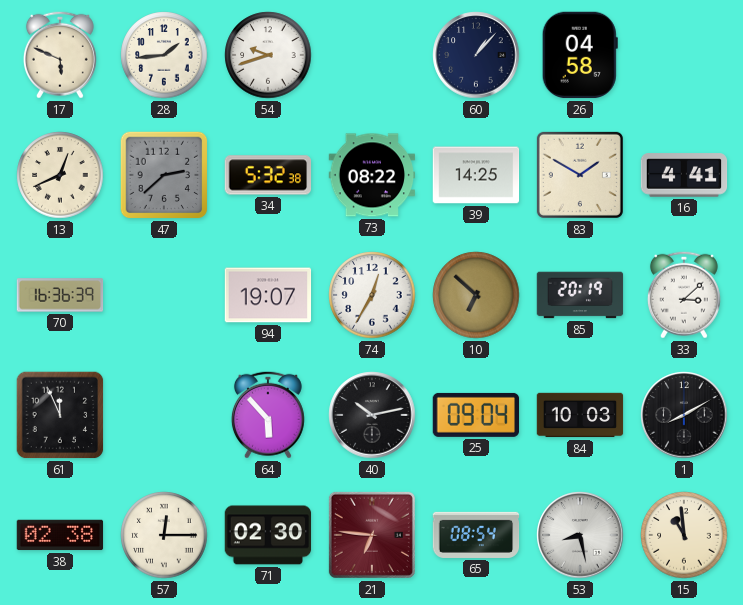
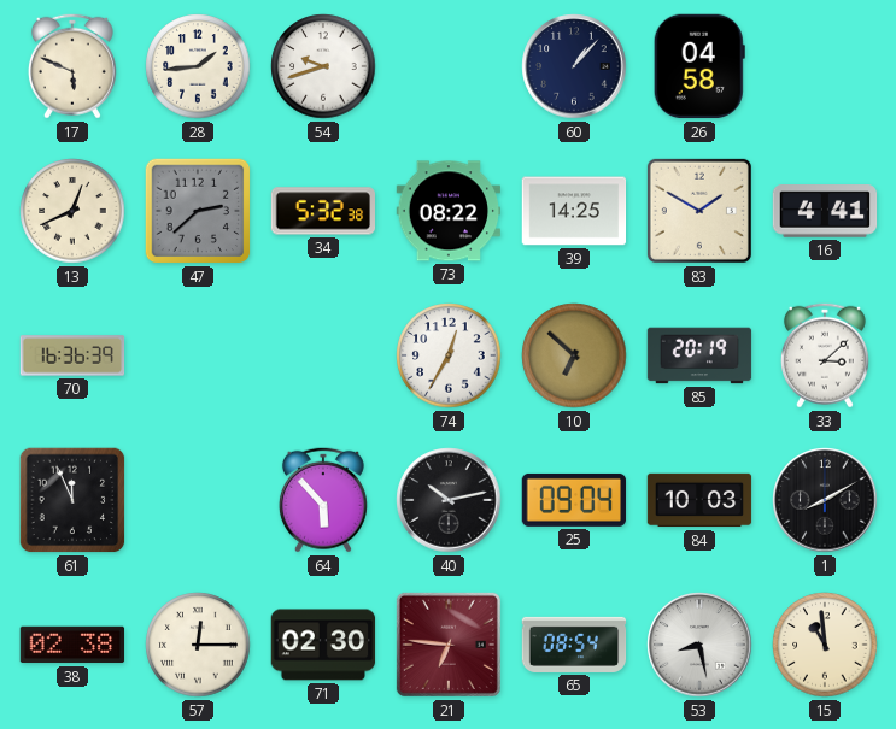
94: 19:07 -> none (268, 295)
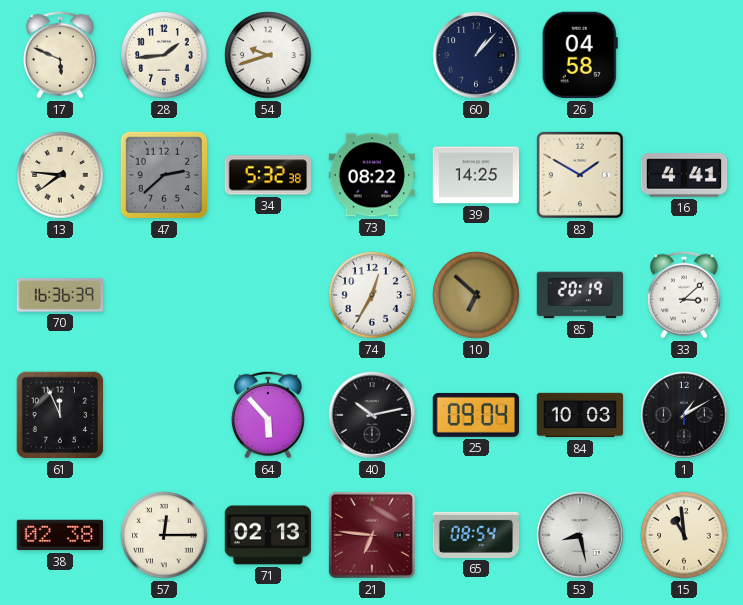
13: 12:41 -> 7:46 (60, 175)
1: 8:10 -> 1:10 (684, 415)
71: 02:30 -> 02:13 (268, 535)
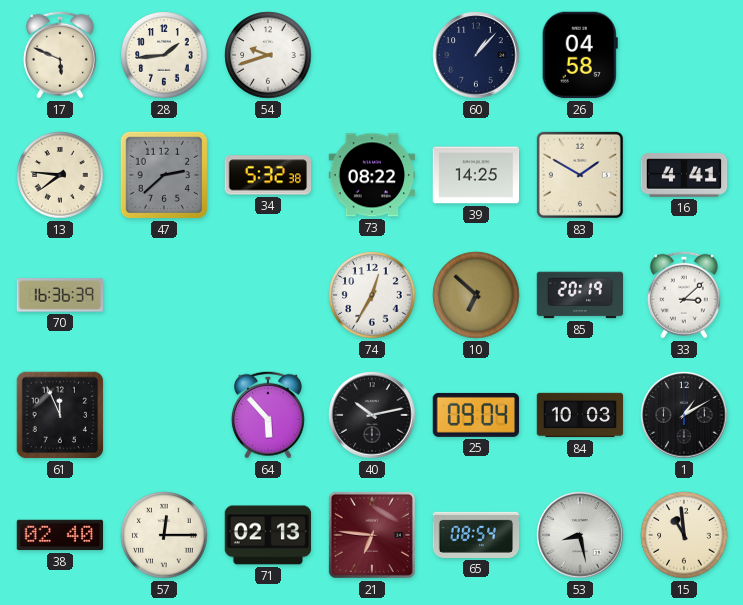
38: 02:38 -> 02:40 (60, 535)
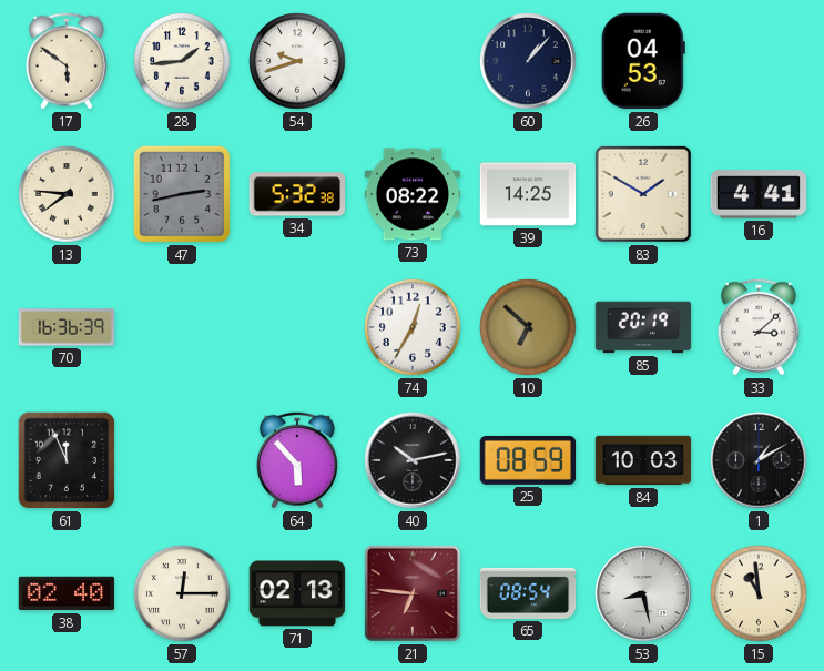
17: 5:49 -> 5:51 (67, 61)
26: 04:58 -> 04:53 (643, 61)
47: 2:38 -> 2:43 (182, 194)
25: 09:04 -> 08:59 (528, 460)
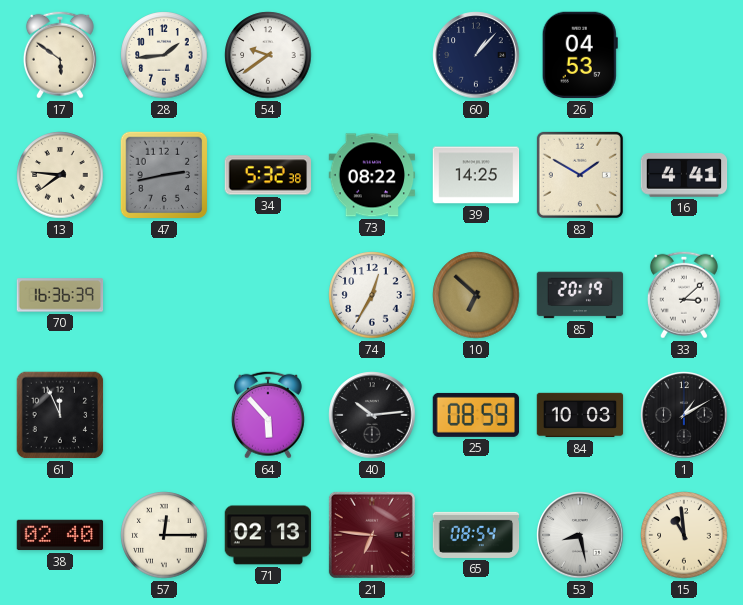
54: 9:42 -> 9:39 (268, 55)
40: 10:13 -> 10:14 (372, 415)
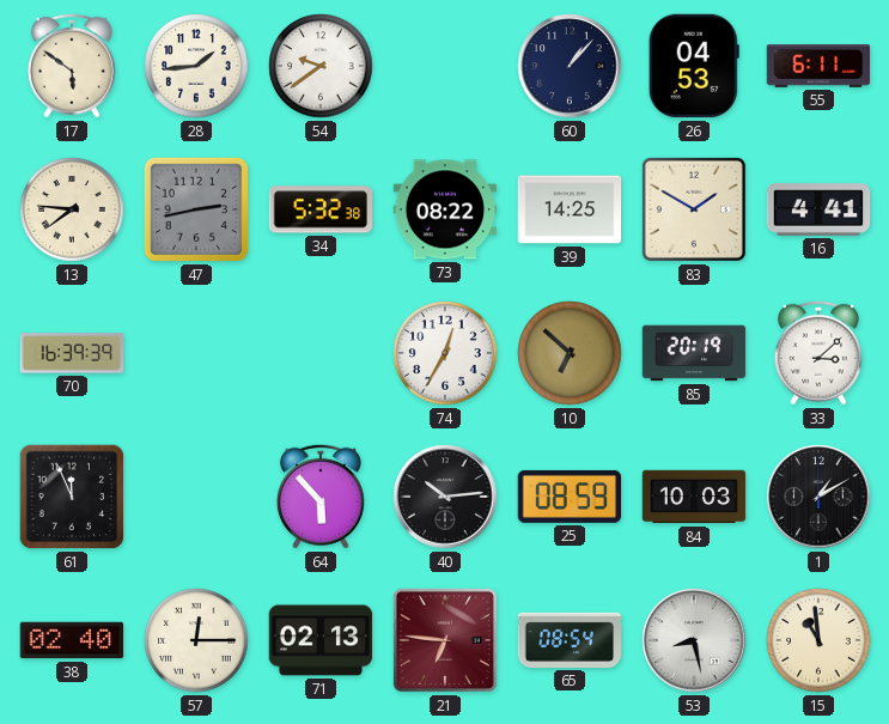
55: none -> 6:11 (818, 67)
70: 16:36 -> 16:39 (72, 353)
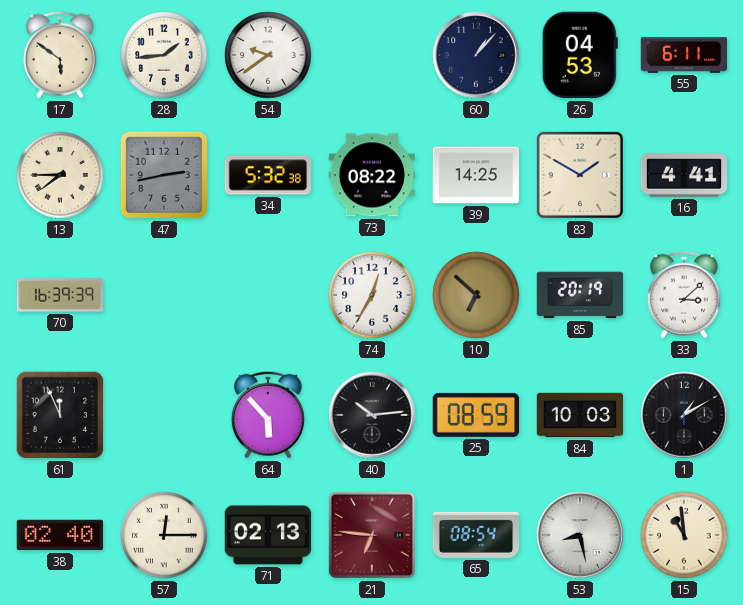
13: 7:46 -> 7:45 (60, 175)
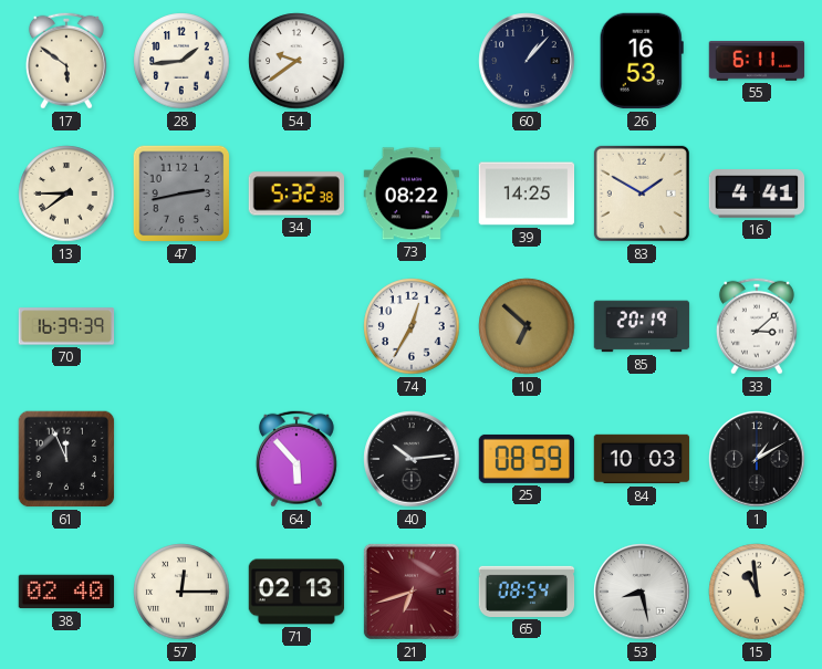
26: 04:53 -> 16:53 (642, 61)
21: 6:46 -> 6:42 (412, 592)
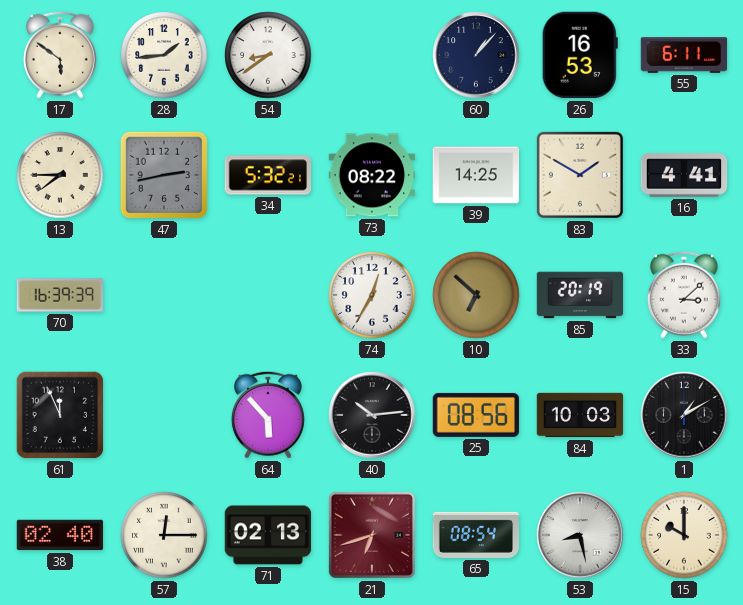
54: 9:39 -> 8:39 (268, 55)
34: 5:32:38 -> 5:32:21 (268, 175)
25: 08:59 -> 08:56 (476, 415)
15: 10:59 -> 10:00 (684, 535)
